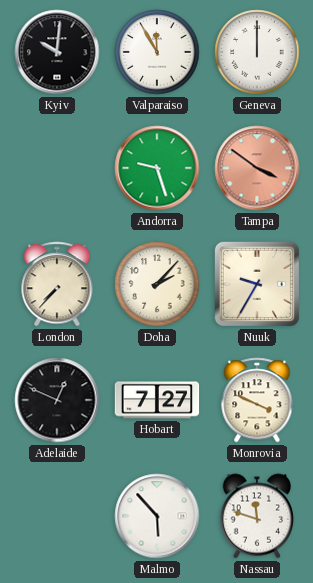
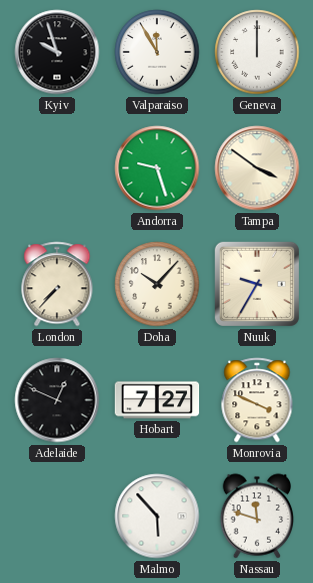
Kyiv: 10:01 -> 9:57 (57, 52)
Tampa dial: salmon -> cream (257, 168)
Doha: 2:07 -> 10:07 (157, 284)
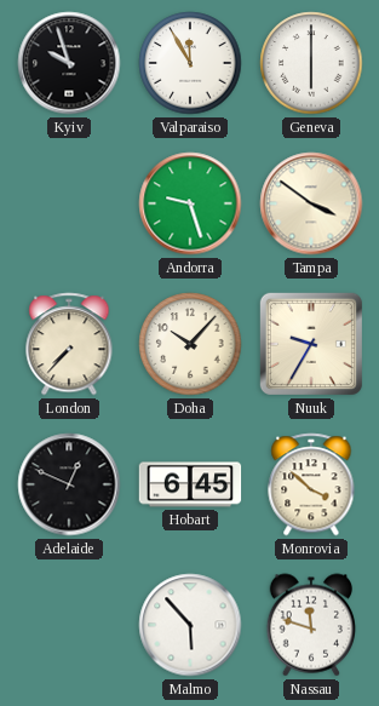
Geneva: 12:00 -> 6:00 (311, 63)
Hobart: 7:27 -> 6:45 (190, 484)
Monrovia: 3:49 -> 3:52 (311, 484)
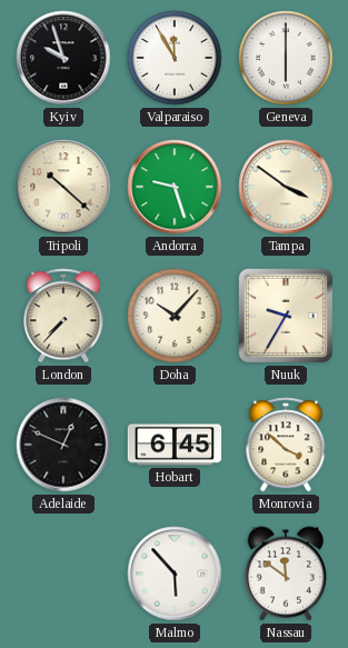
Tripoli: none -> 10:22 (63, 187)
Nassau: 11:48 -> 11:51 (286, 574)
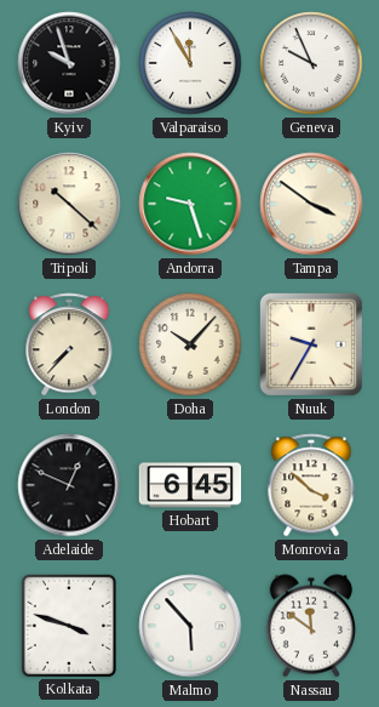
Geneva: 6:00 -> 9:56 (311, 63)
Kolkata: none -> 3:48 (68, 625)
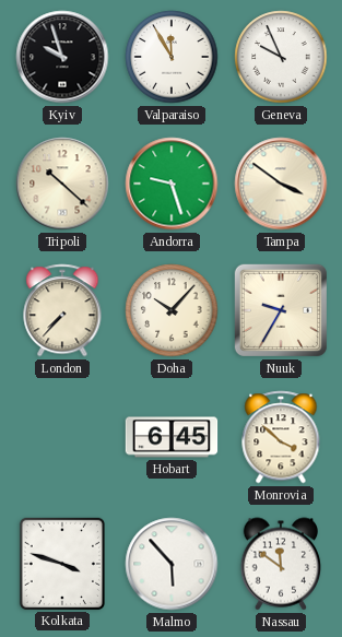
Adelaide: 12:49 -> none (69, 485)
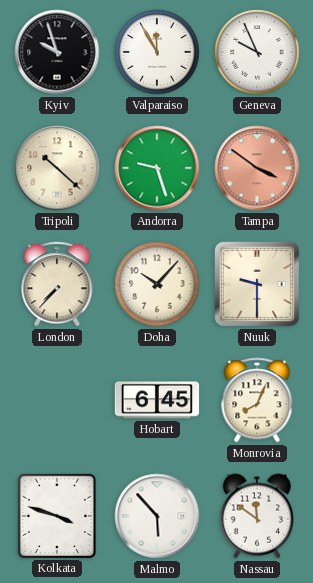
Tampa dial: cream -> salmon (257, 168)
Nuuk: 9:35 -> 9:30 (257, 284)
Monrovia: 3:52 -> 8:04 (257, 400)
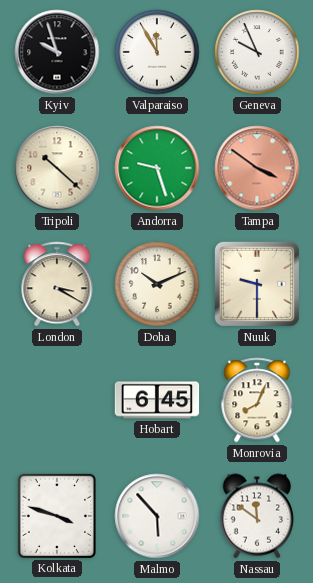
London: 7:37 -> 3:20 (57, 284)
Doha: 10:07 -> 10:11 (157, 284)
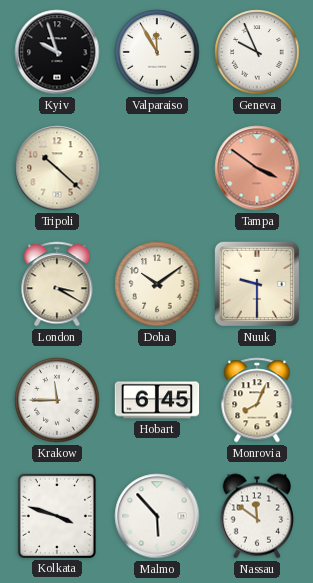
Andorra: 9:27 -> none (157, 168)
Doha: 10:11 -> 10:09 (157, 284)
Krakow: none -> 11:45 (57, 400)
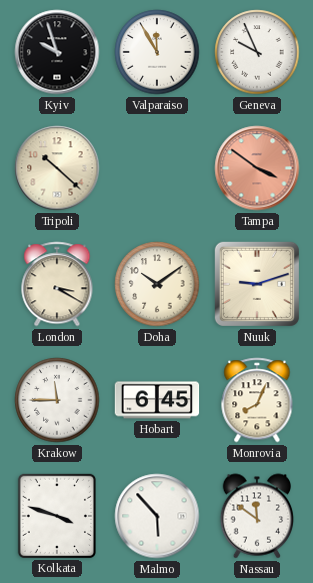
Nuuk: 9:30 -> 9:12 (257, 284)
